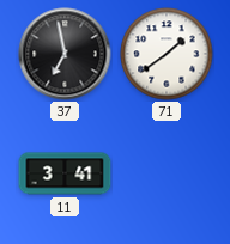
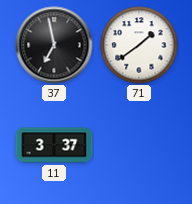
11: 3:41 -> 3:37 (54, 145)
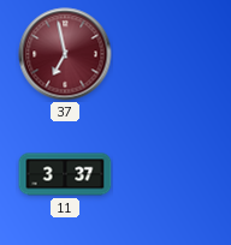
37 dial: black -> burgundy (65, 54)
71: 1:39 -> none (139, 45)
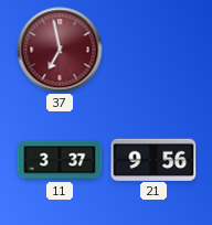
21: none -> 9:56 (153, 159)
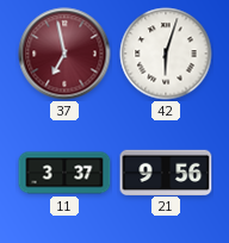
42: none -> 6:03 (166, 54)
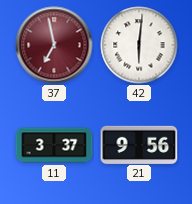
42: 6:03 -> 6:01 (139, 45)
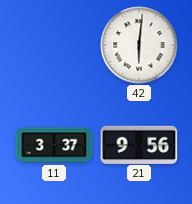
37: 6:58 -> none (54, 45)
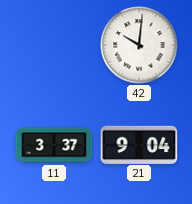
42: 6:01 -> 10:01 (139, 45)
21: 9:56 -> 9:04 (139, 144)
